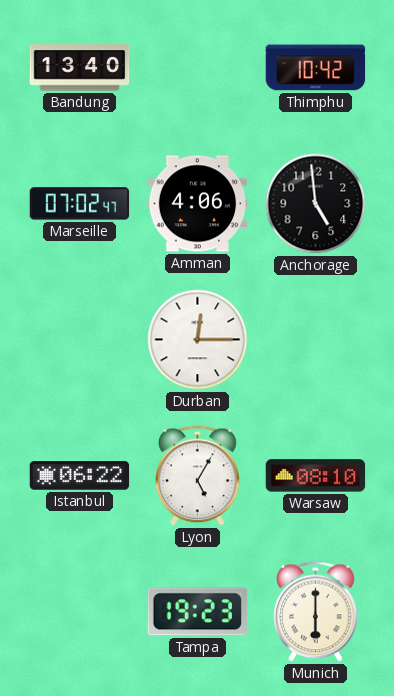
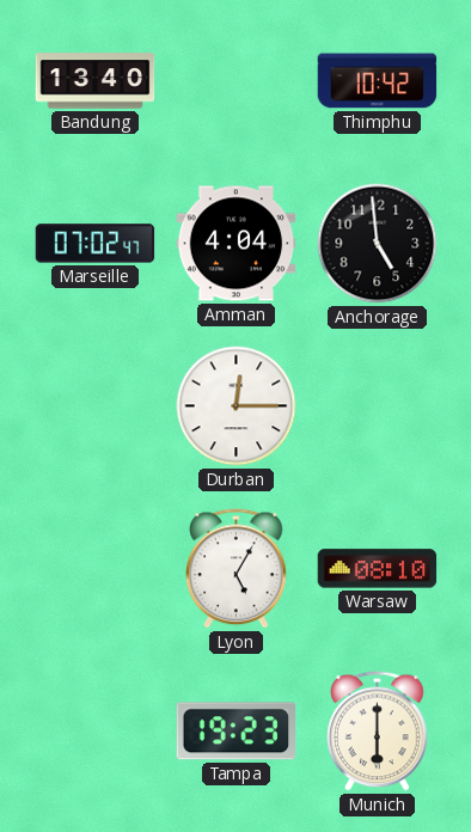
Amman: 4:06 -> 4:04 (237, 244)
Istanbul: 06:22 -> none (80, 476)
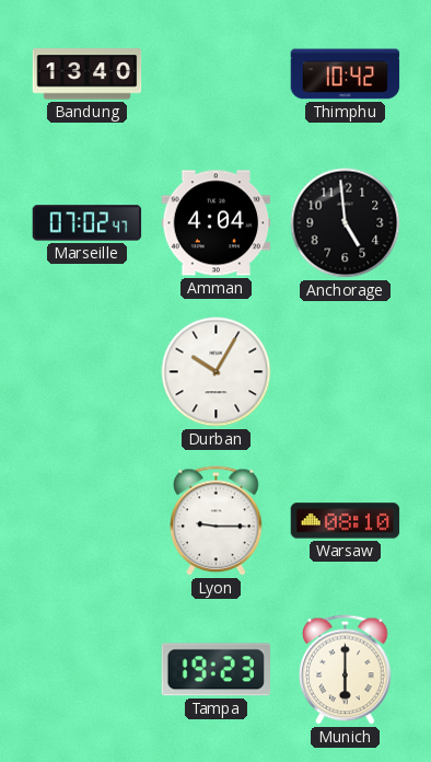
Durban: 12:15 -> 10:05 (217, 372)
Lyon: 5:05 -> 9:15 (217, 521)
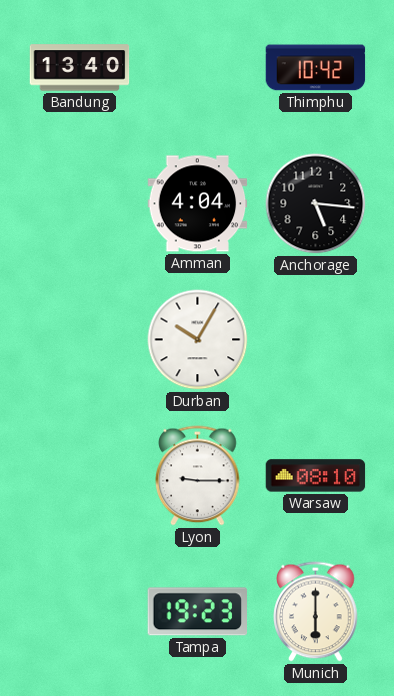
Marseille: 07:02 -> none (88, 223)
Anchorage: 4:59 -> 5:16 (316, 204)
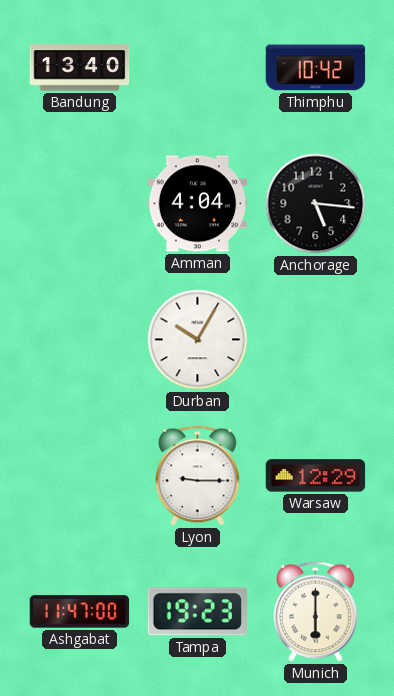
Warsaw: 08:10 -> 12:29 (316, 476)
Ashgabat: none -> 11:47 (80, 612)
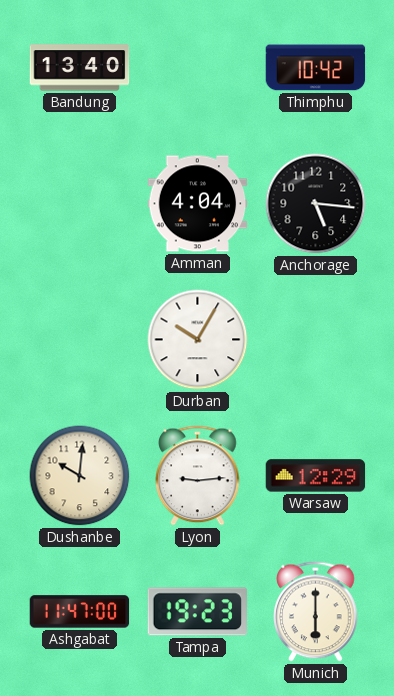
Dushanbe: none -> 10:01 (80, 476)
Lyon: 9:15 -> 9:14 (198, 476)
